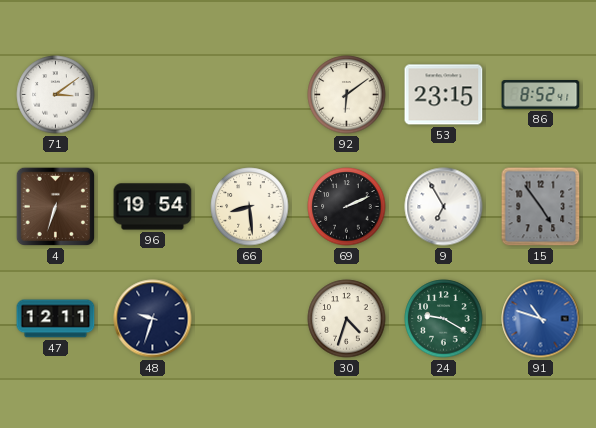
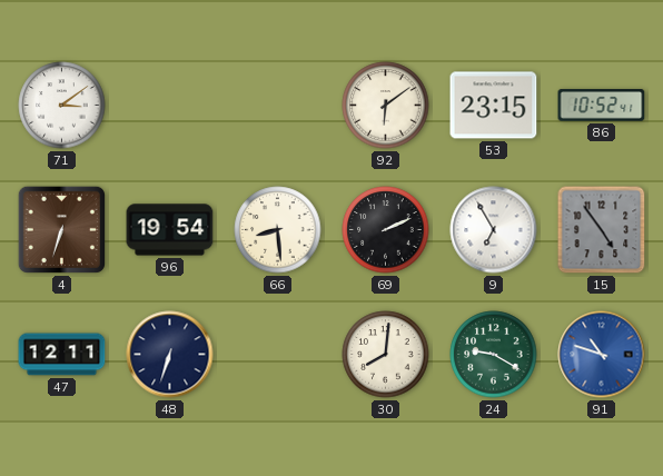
86: 8:52 -> 10:52 (602, 106)
48: 9:33 -> 6:33 (170, 355)
30: 4:33 -> 8:01 (386, 355)
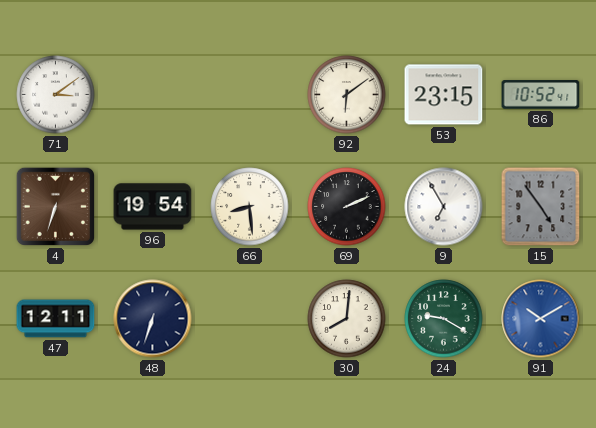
91: 10:48 -> 10:10 (541, 319)
